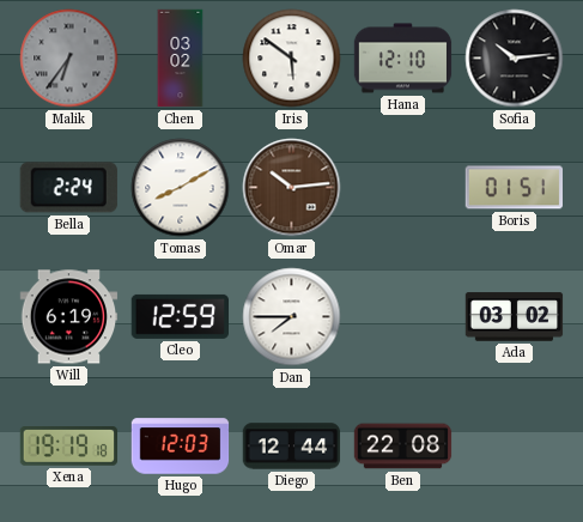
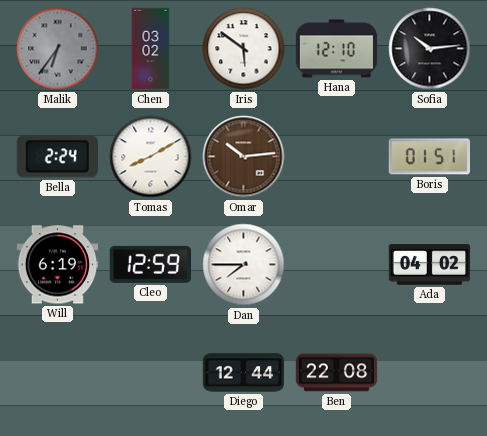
Ada: 03:02 -> 04:02 (430, 265)
Xena: 19:19 -> none (69, 447)
Hugo: 12:03 -> none (181, 447)
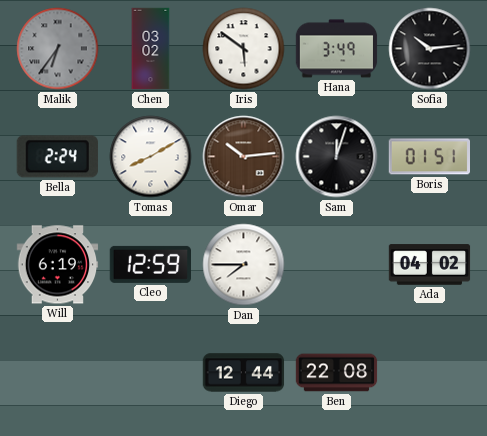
Hana: 12:10 -> 3:49 (337, 49)
Sam: none -> 12:03 (337, 157)
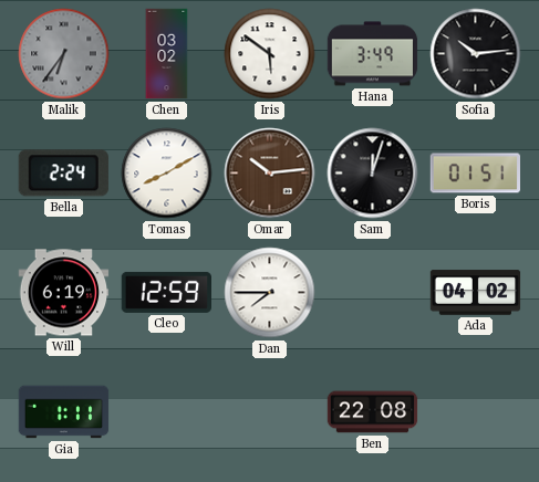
Gia: none -> 1:11 (64, 412)
Diego: 12:44 -> none (244, 373)
